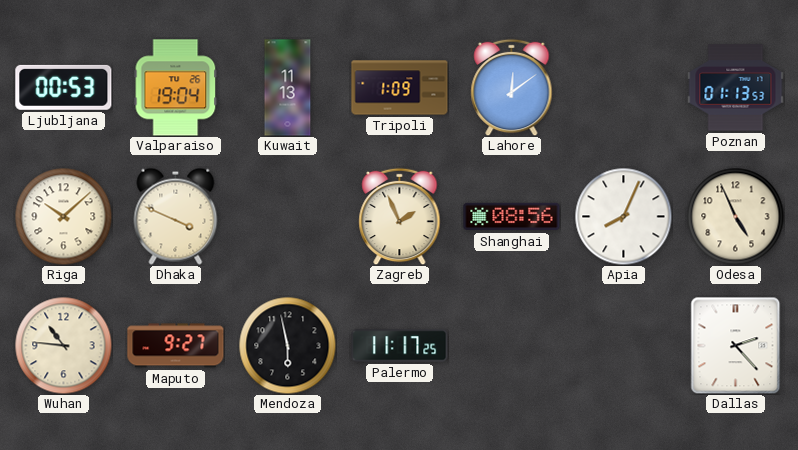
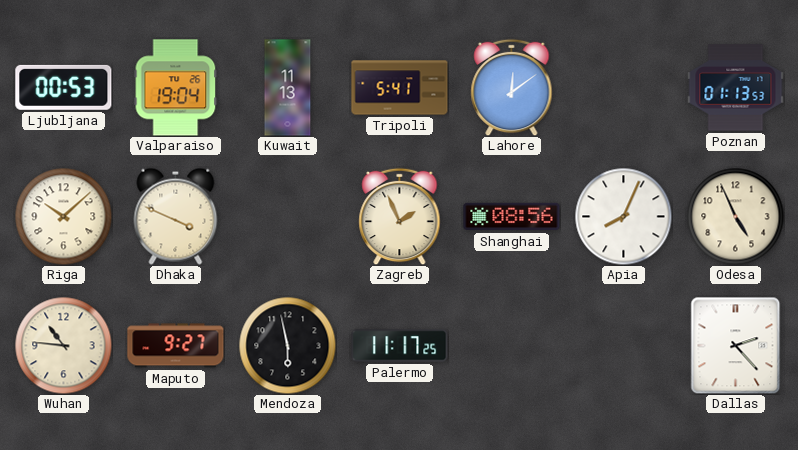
Tripoli: 1:09 -> 5:41 (400, 88)
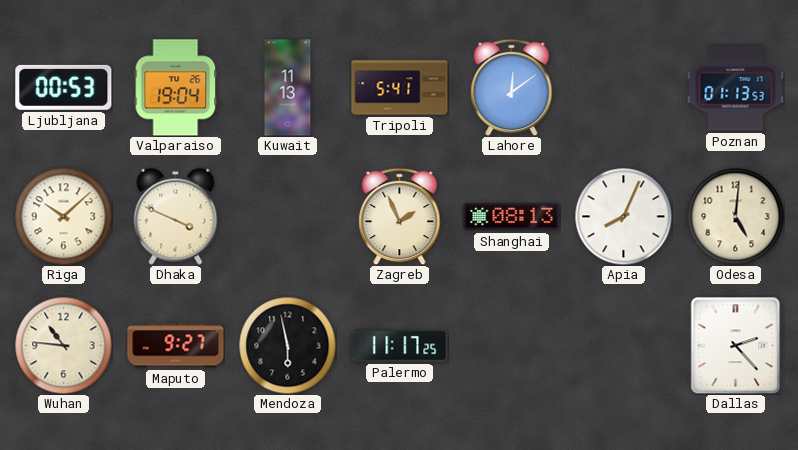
Shanghai: 08:56 -> 08:13 (512, 217)
Odesa: 4:56 -> 5:01 (735, 216)
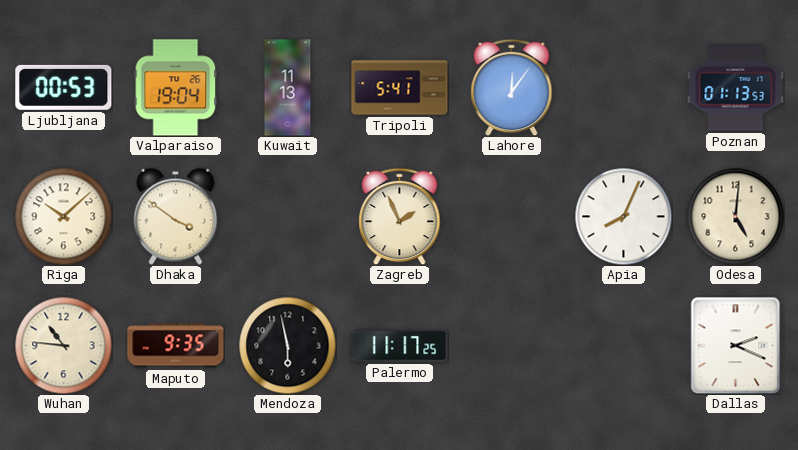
Lahore: 12:09 -> 12:06 (512, 87)
Dhaka: 3:49 -> 3:51 (176, 216)
Shanghai: 08:13 -> none (512, 217)
Maputo: 9:27 -> 9:35 (176, 346)
Dallas: 2:23 -> 2:19 (736, 345)
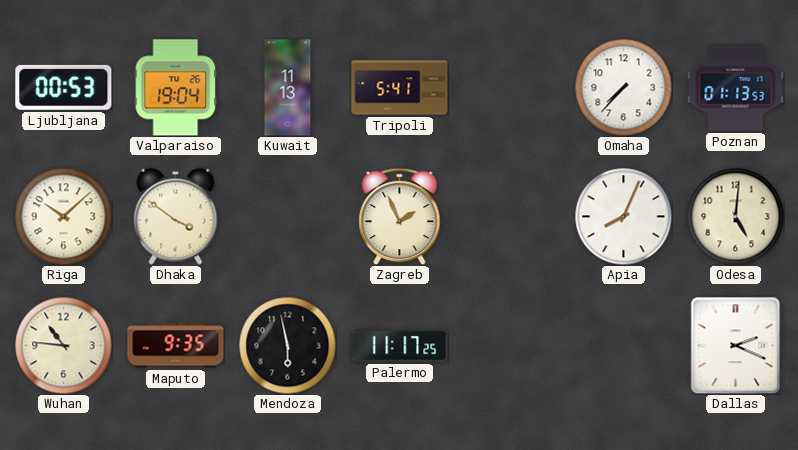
Lahore: 12:06 -> none (512, 87)
Omaha: none -> 7:37 (623, 87)
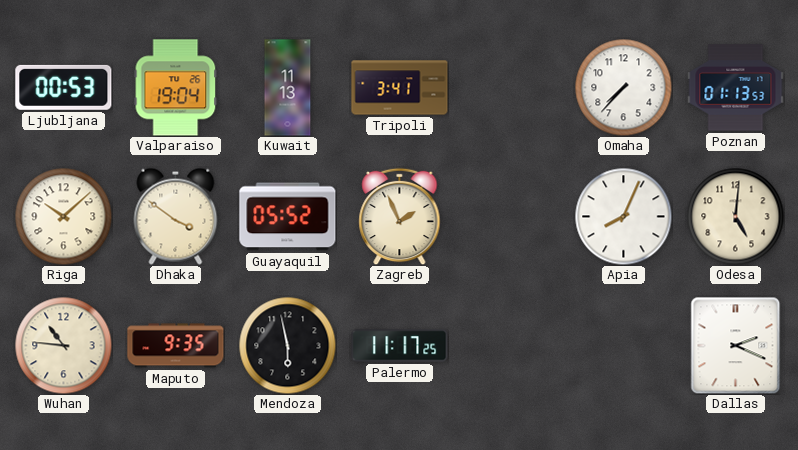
Tripoli: 5:41 -> 3:41 (400, 88)
Guayaquil: none -> 05:52 (288, 217)
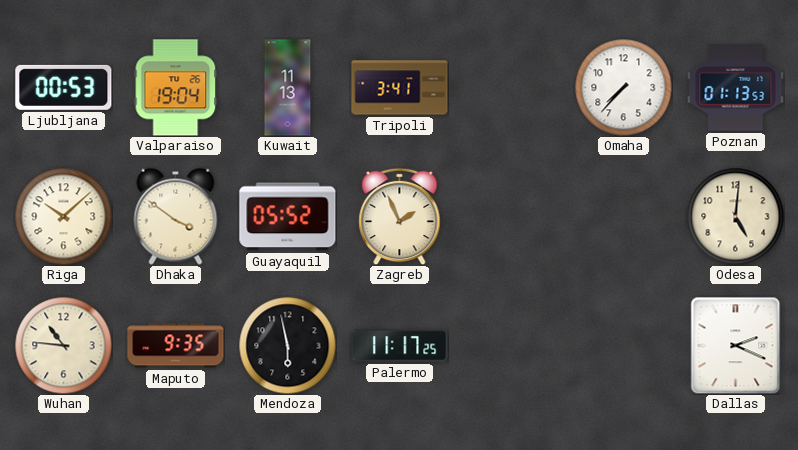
Apia: 8:04 -> none (623, 216)
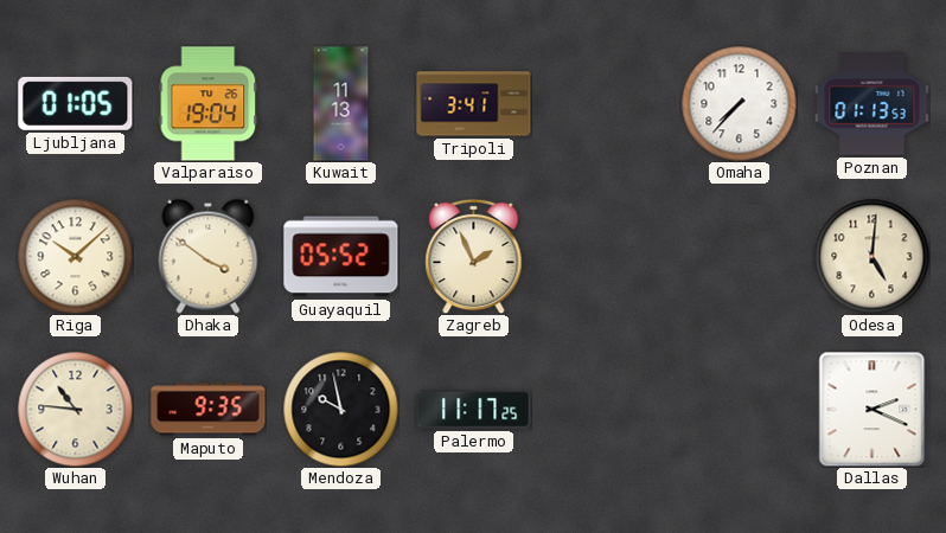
Ljubljana: 00:53 -> 01:05 (76, 103)
Mendoza: 5:58 -> 9:58 (340, 409)
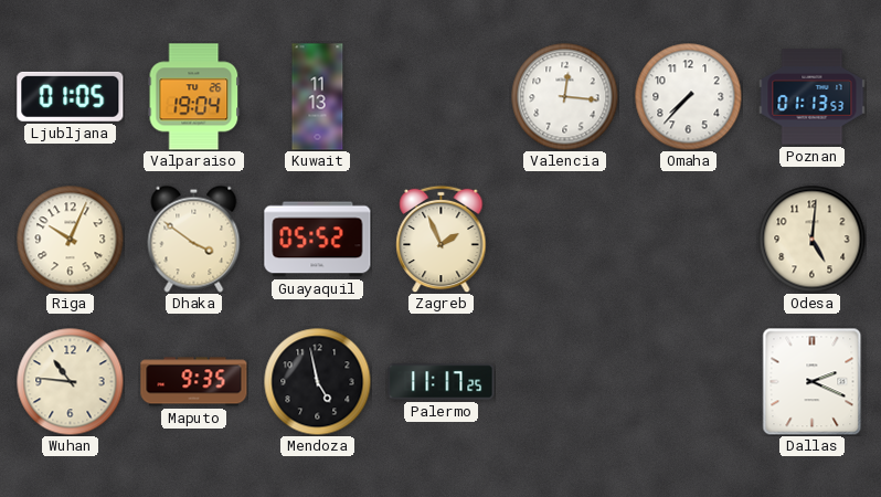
Tripoli: 3:41 -> none (474, 104)
Valencia: none -> 12:16 (564, 96)
Riga: 10:08 -> 10:04 (70, 239)
Mendoza: 9:58 -> 4:58 (317, 381)
